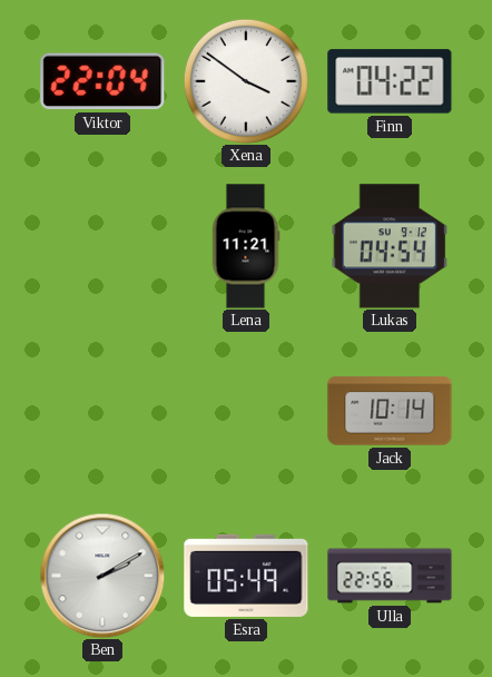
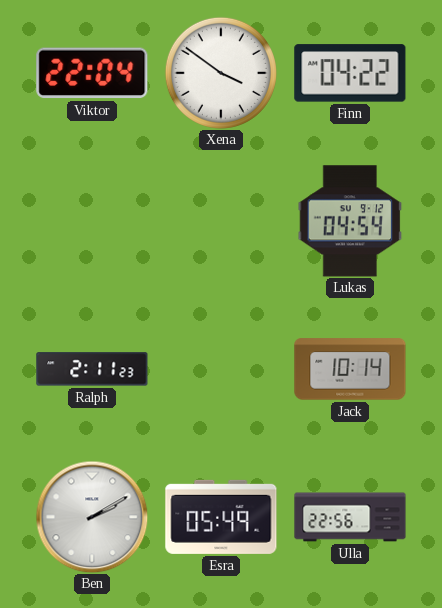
Lena: 11:21 -> none (246, 246)
Ralph: none -> 2:11 (92, 369)
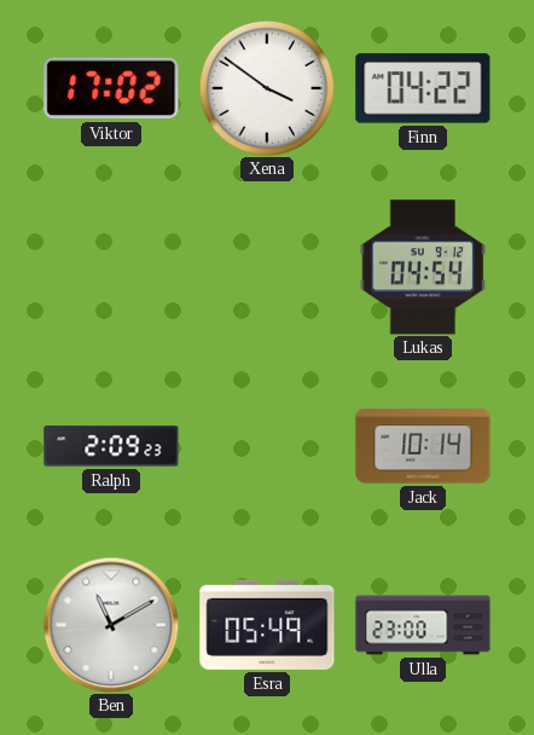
Viktor: 22:04 -> 17:02 (111, 88)
Ralph: 2:11 -> 2:09 (111, 446)
Ben: 2:10 -> 11:10 (111, 625)
Ulla: 22:56 -> 23:00 (423, 625)
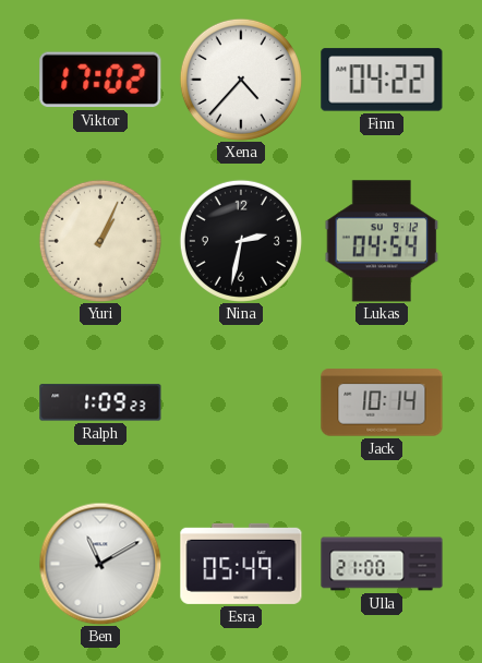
Xena: 3:51 -> 4:37 (241, 80)
Yuri: none -> 1:04 (100, 241)
Nina: none -> 2:32 (241, 241)
Ralph: 2:09 -> 1:09 (100, 402)
Ulla: 23:00 -> 21:00 (382, 564)
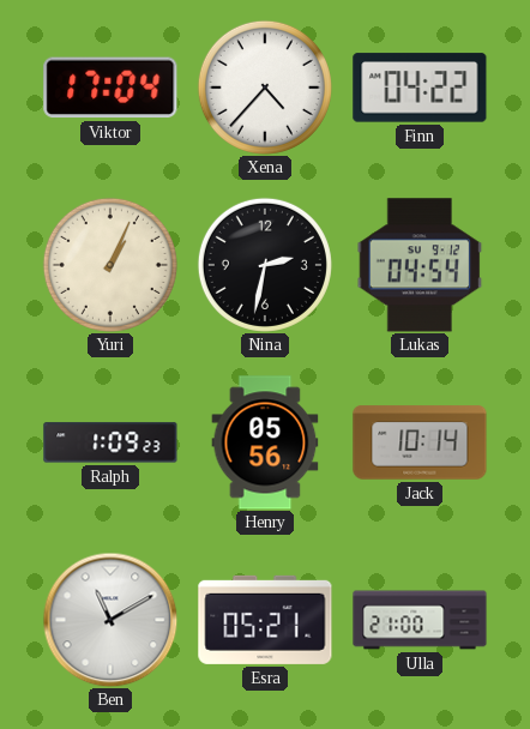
Viktor: 17:02 -> 17:04 (110, 88)
Henry: none -> 05:56 (265, 442)
Esra: 05:49 -> 05:21 (265, 620)
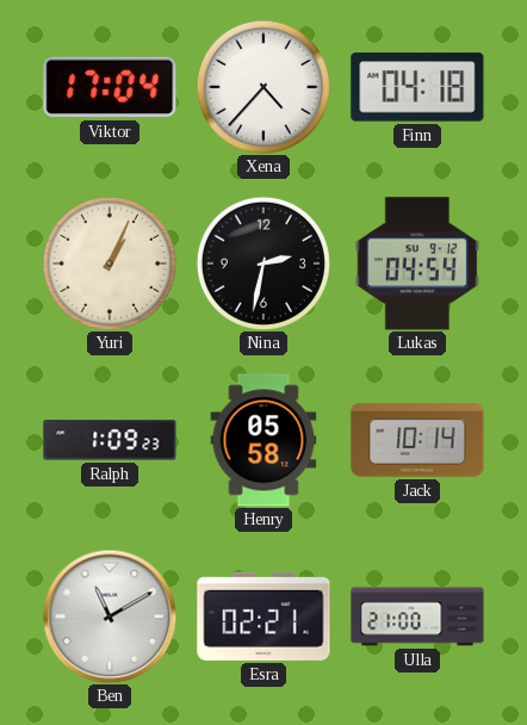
Finn: 04:22 -> 04:18 (417, 87)
Henry: 05:56 -> 05:58 (263, 440)
Esra: 05:21 -> 02:21 (263, 616)
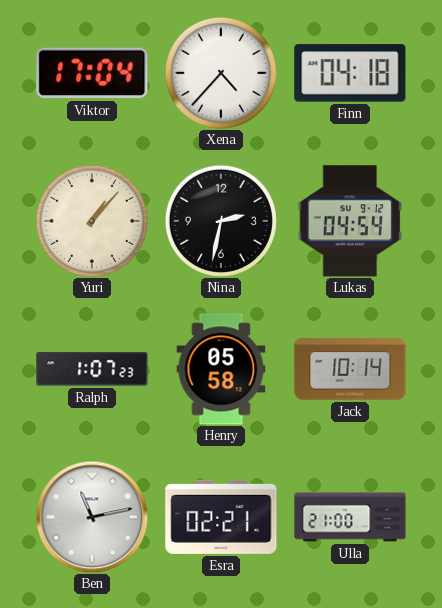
Yuri: 1:04 -> 1:07 (92, 221)
Ralph: 1:09 -> 1:07 (92, 369)
Ben: 11:10 -> 11:13 (92, 517)
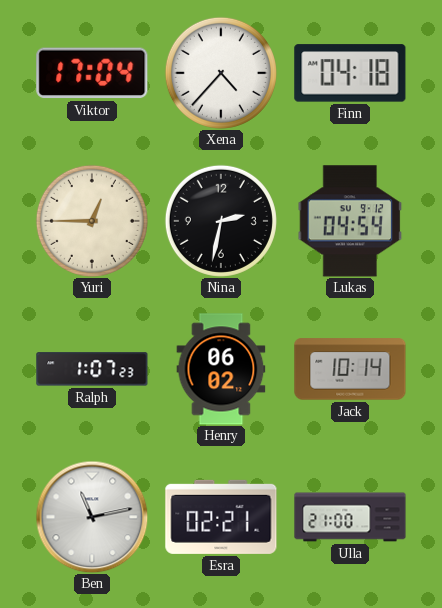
Yuri: 1:07 -> 12:45 (92, 221)
Henry: 05:58 -> 06:02 (221, 369)
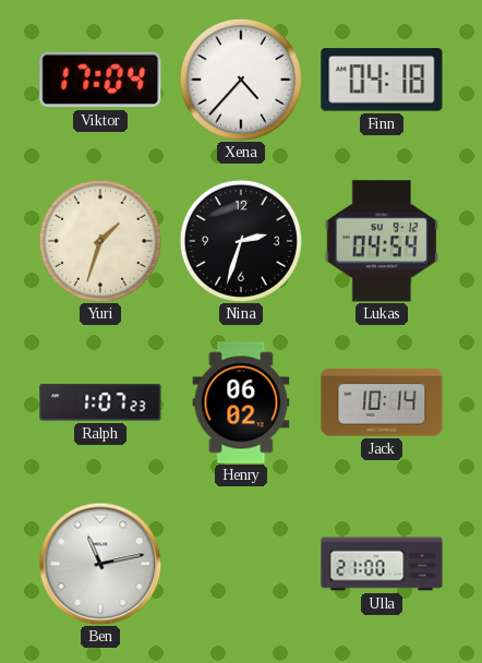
Yuri: 12:45 -> 1:33 (100, 241)
Nina: 2:32 -> 2:33 (241, 241)
Esra: 02:21 -> none (221, 517)
